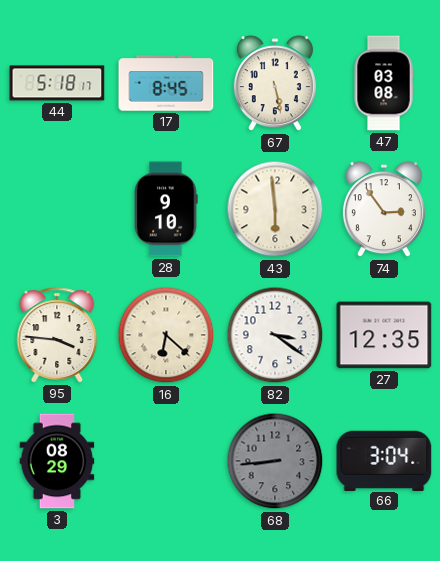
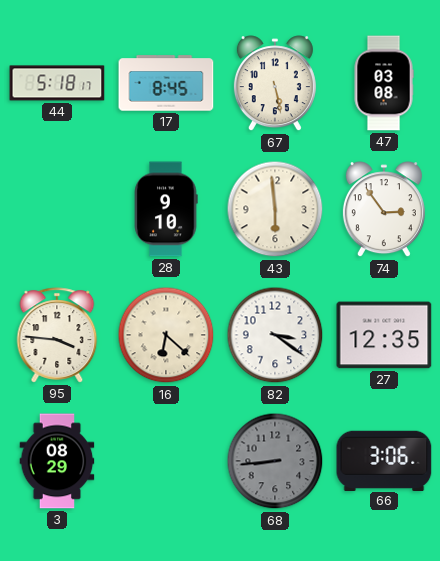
66: 3:04 -> 3:06 (384, 460)
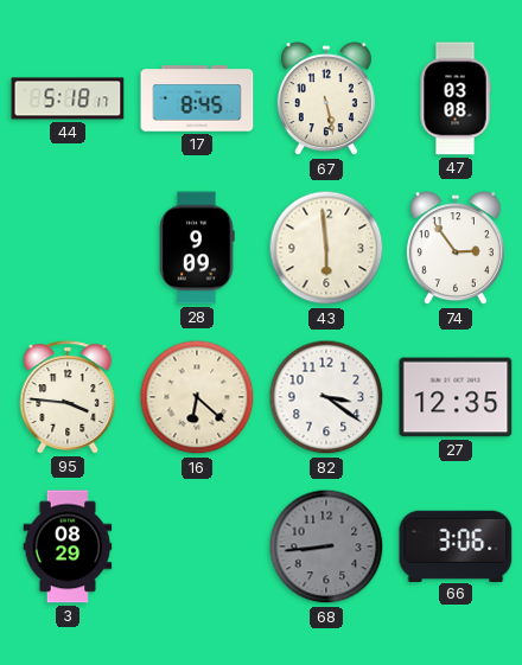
28: 9:10 -> 9:09 (197, 248)
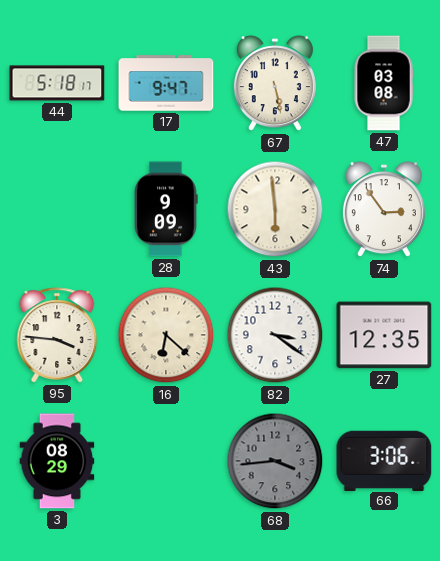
17: 8:45 -> 9:47 (166, 83)
68: 8:44 -> 3:44 (275, 461)
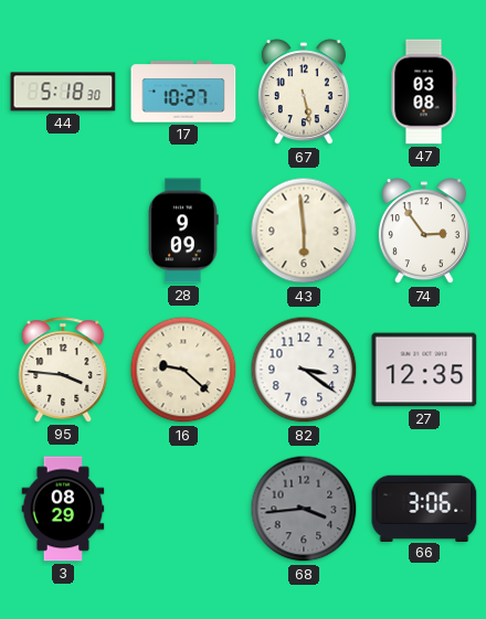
44: 5:18:17 -> 5:18:30 (63, 92)
17: 9:47 -> 10:27 (183, 92)
16: 6:22 -> 9:22 (183, 370)
